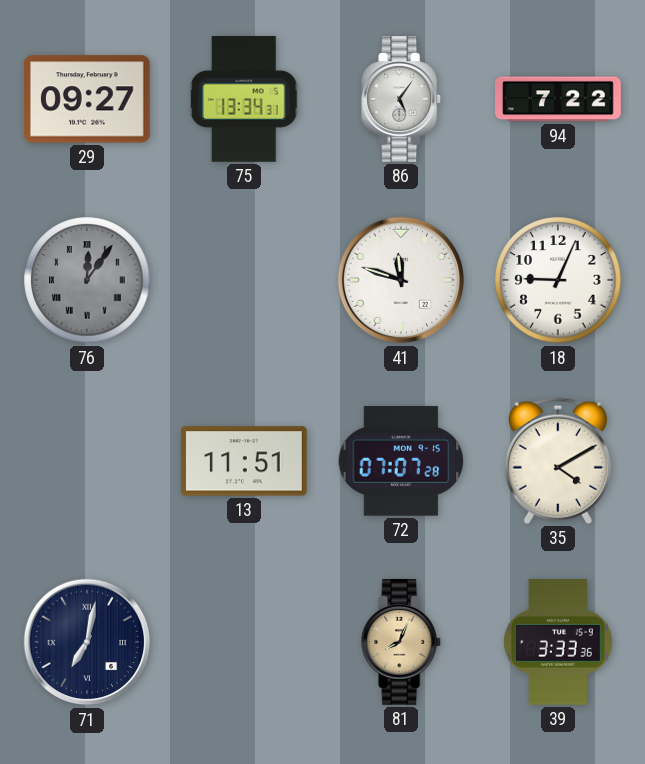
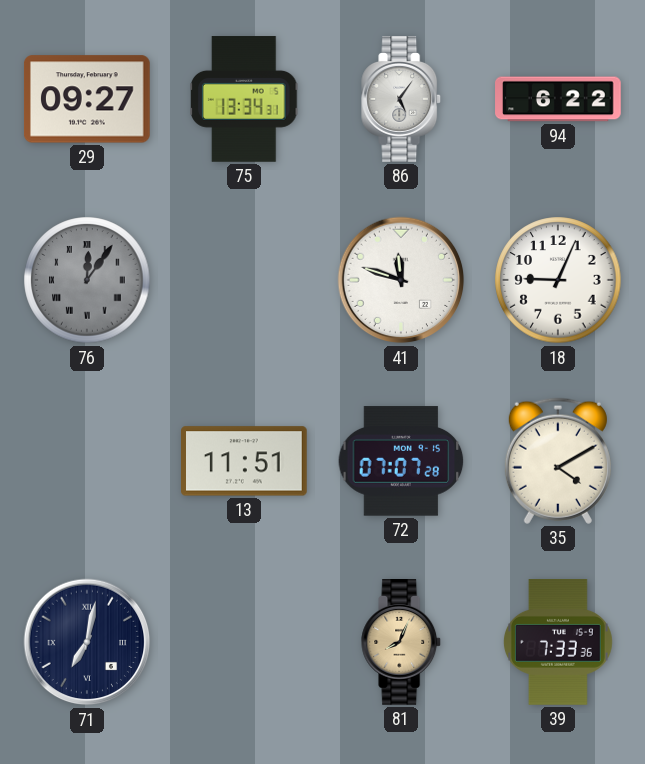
94: 7:22 -> 6:22 (558, 99)
39: 3:33 -> 7:33 (558, 642)
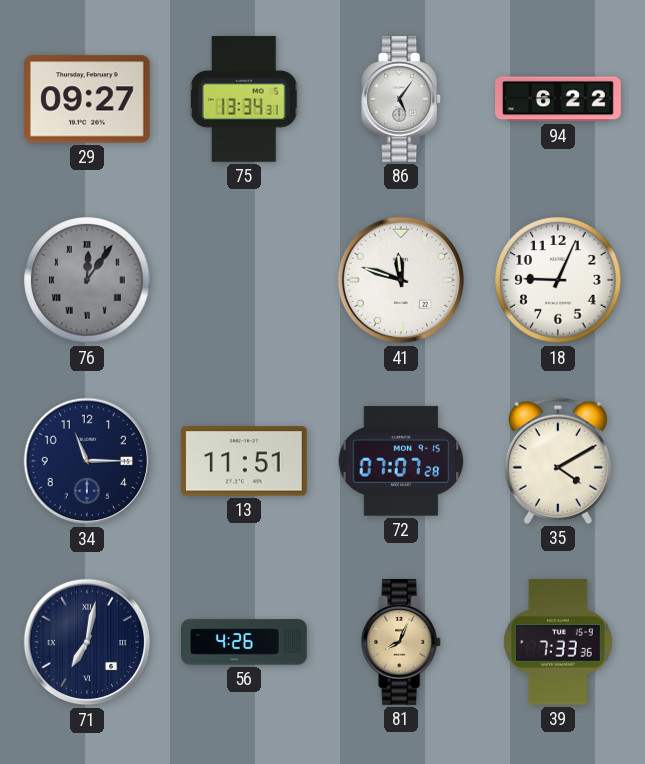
34: none -> 11:15 (87, 461)
56: none -> 4:26 (244, 642)
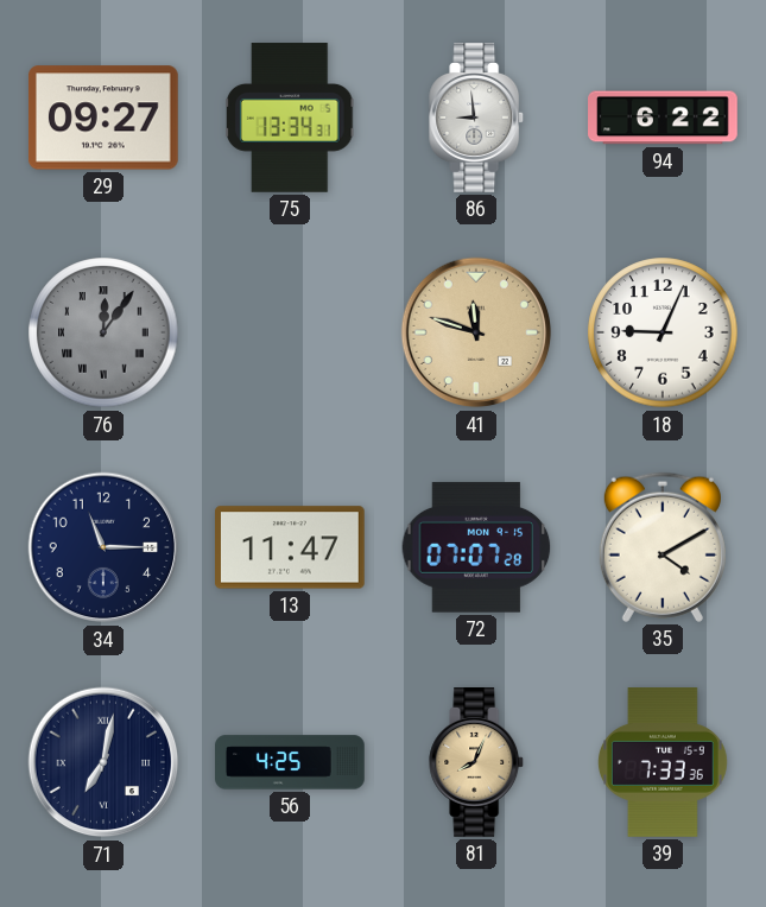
86: 5:06 -> 8:59 (477, 119)
41 dial: white -> champagne (476, 332)
13: 11:51 -> 11:47 (291, 547)
56: 4:26 -> 4:25 (290, 762)
